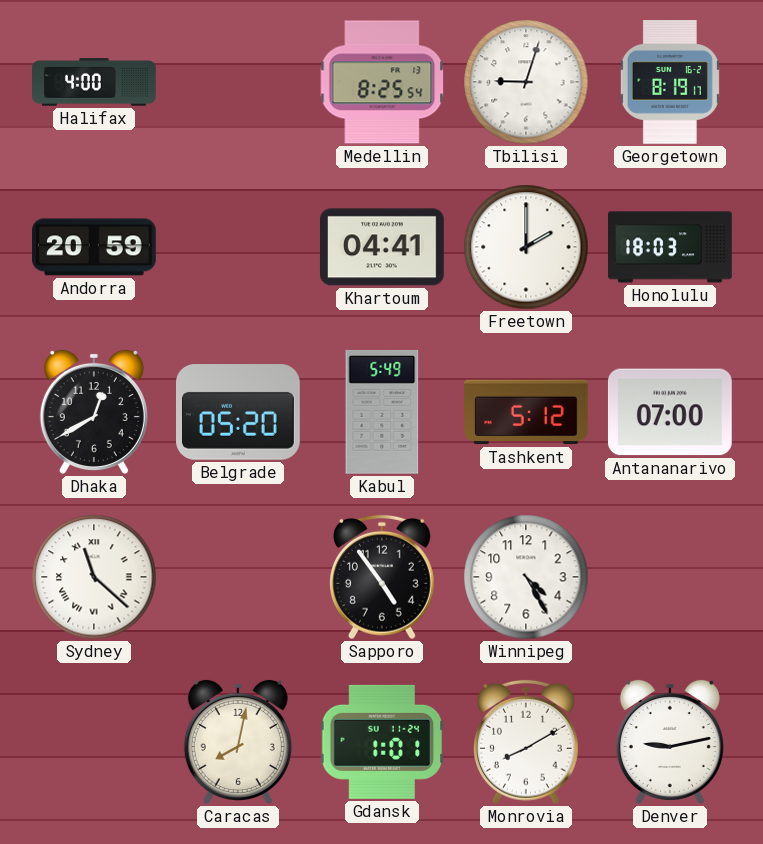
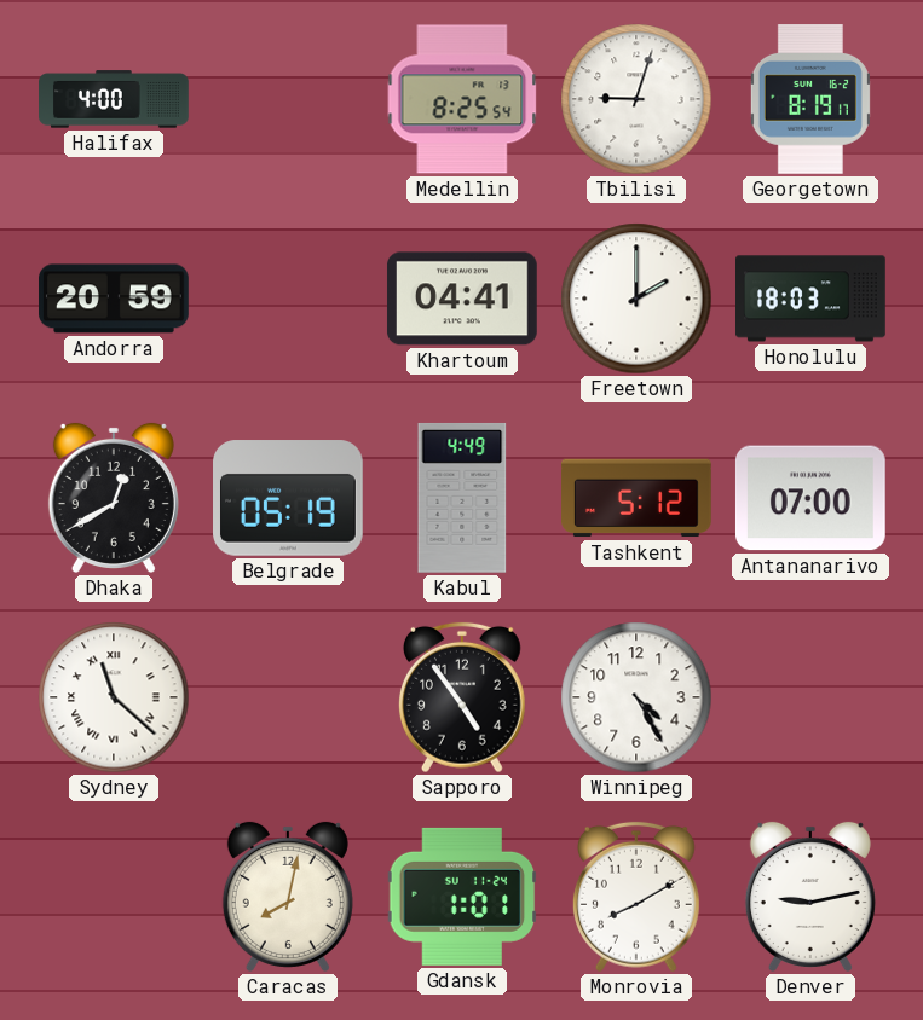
Belgrade: 05:20 -> 05:19 (289, 498)
Kabul: 5:49 -> 4:49 (462, 498)
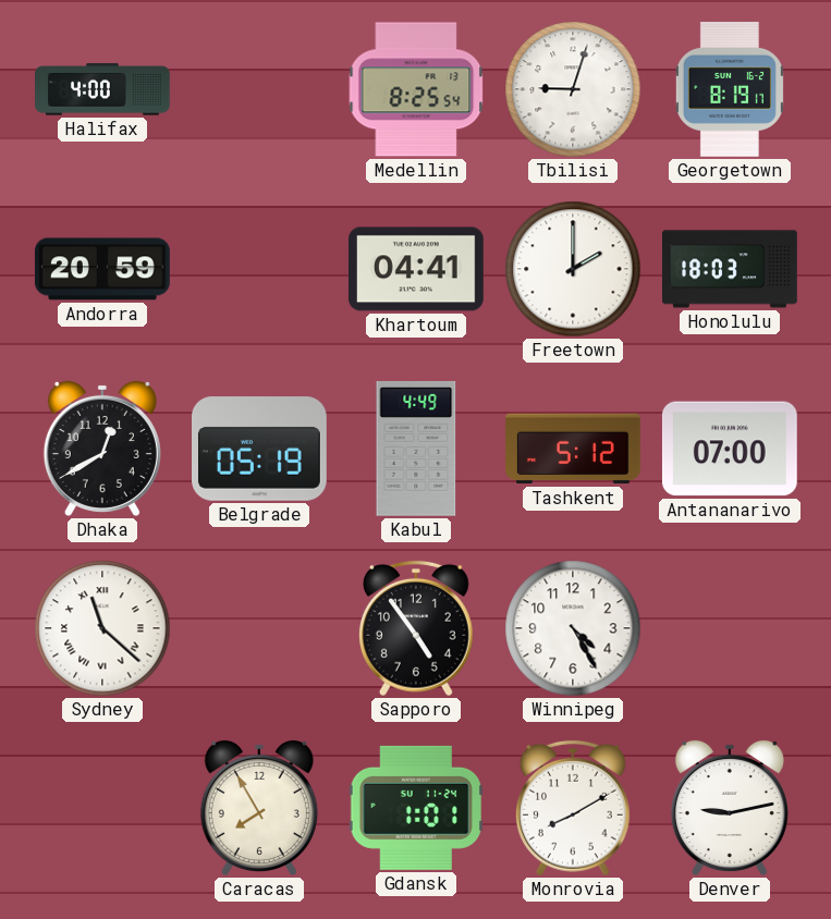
Caracas: 8:02 -> 7:55 (259, 808)
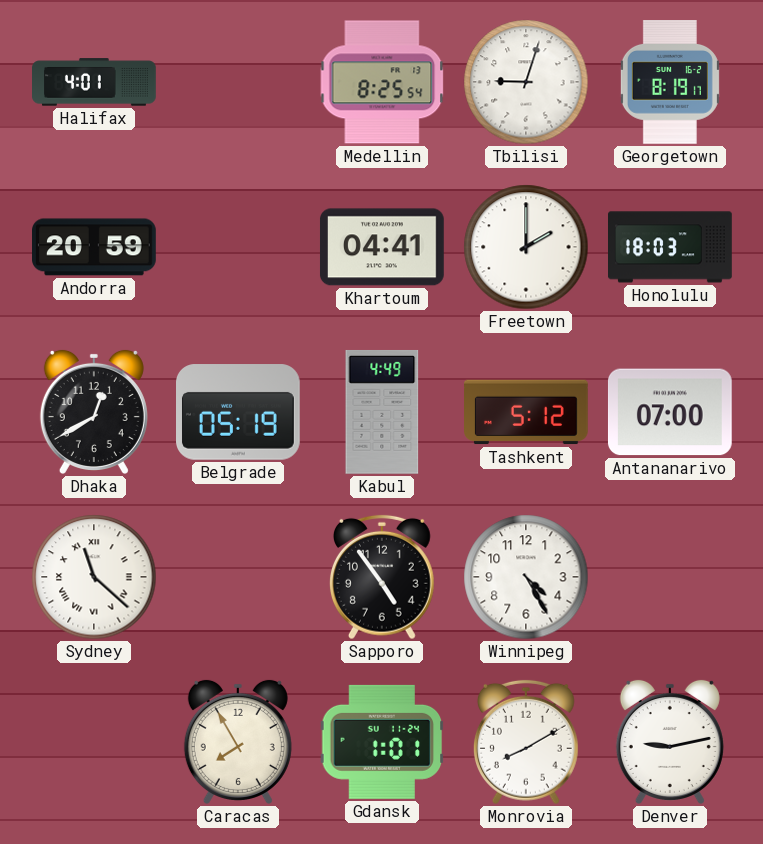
Halifax: 4:00 -> 4:01 (95, 82)
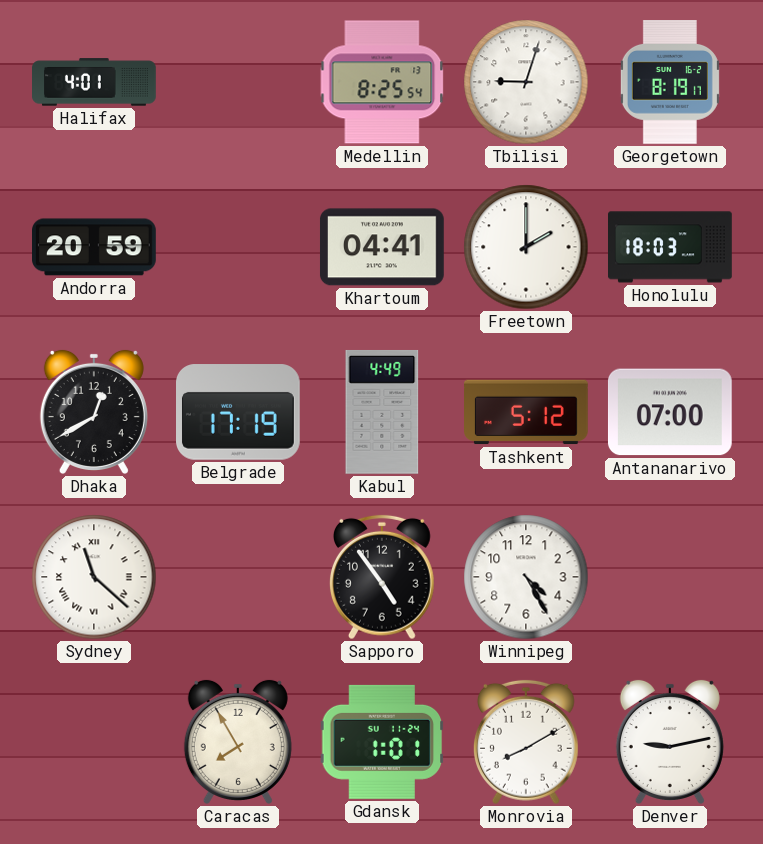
Belgrade: 05:19 -> 17:19 (239, 412)
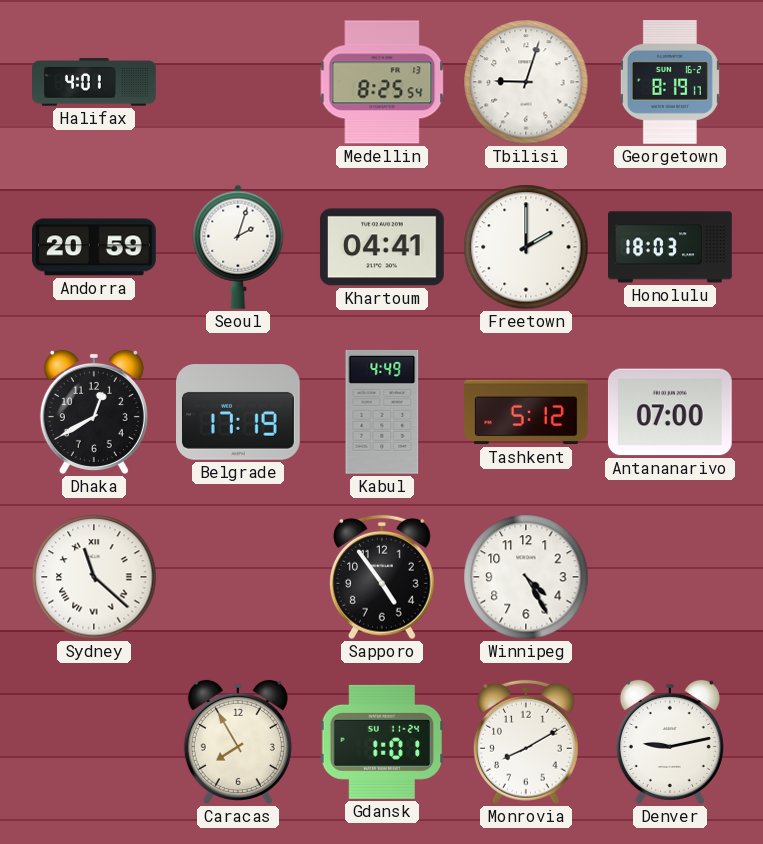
Seoul: none -> 2:03 (238, 247)
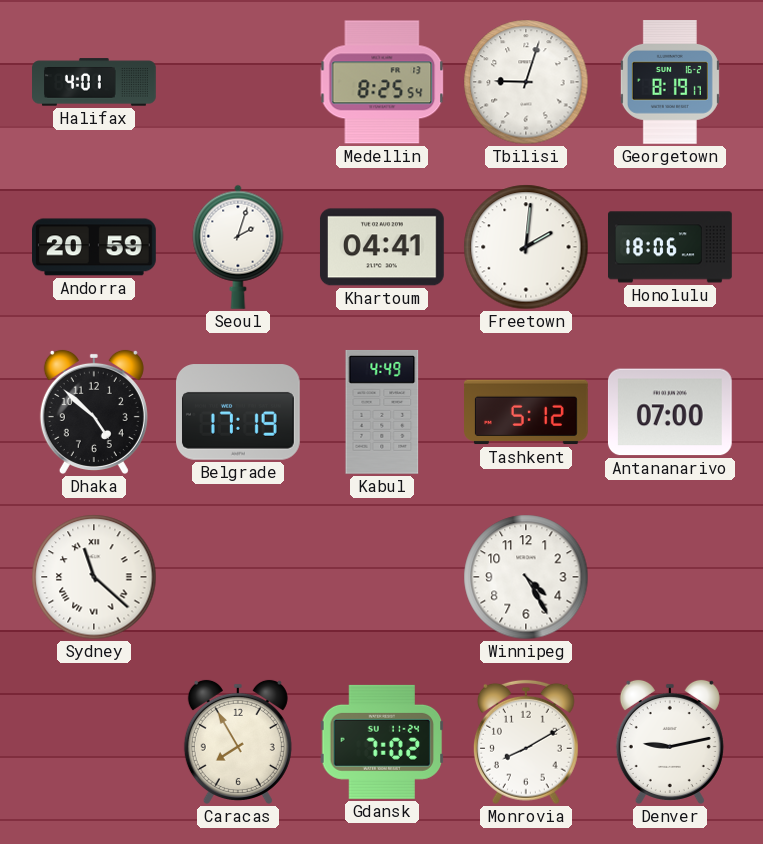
Freetown: 2:00 -> 2:01 (526, 247)
Honolulu: 18:03 -> 18:06 (671, 247)
Dhaka: 12:40 -> 4:52 (94, 412)
Sapporo: 4:54 -> none (382, 577)
Gdansk: 1:01 -> 7:02 (382, 742)
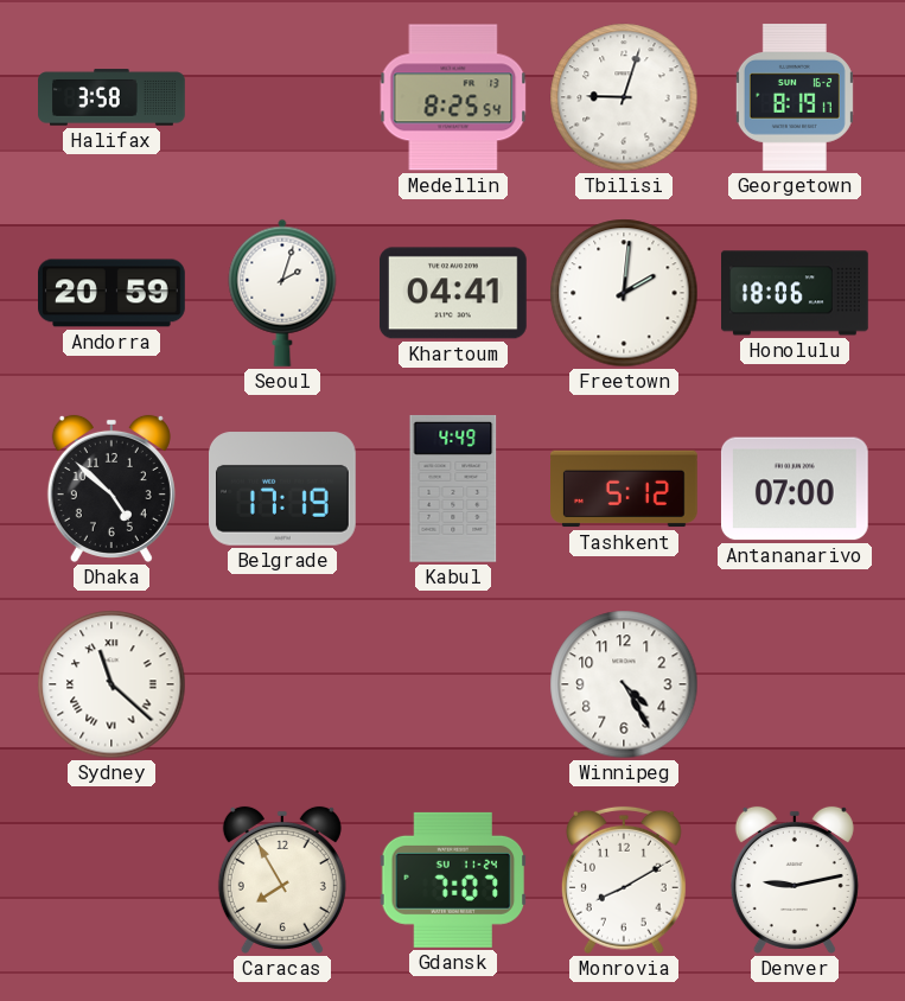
Halifax: 4:01 -> 3:58 (113, 97)
Gdansk: 7:02 -> 7:07 (453, 880)
